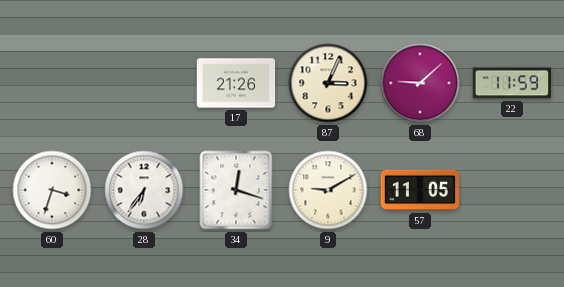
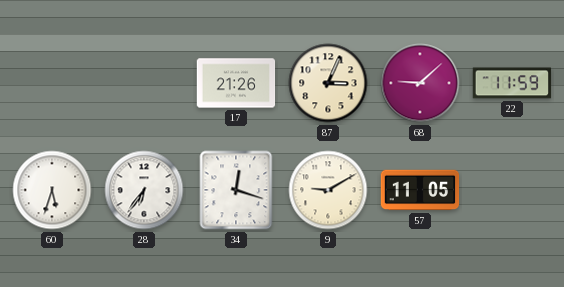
60: 3:33 -> 5:33 (52, 190)
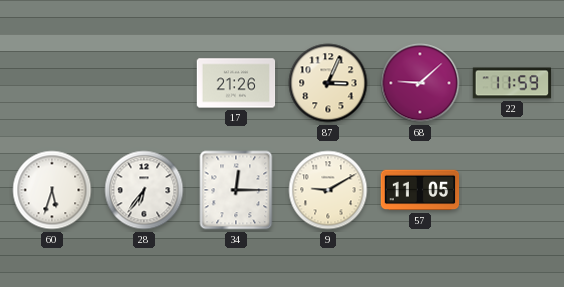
34: 12:18 -> 12:15 (236, 190)
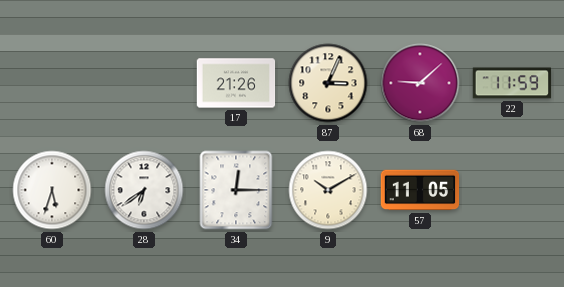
28: 6:36 -> 6:39 (144, 190)
9: 9:10 -> 10:10 (328, 190)
